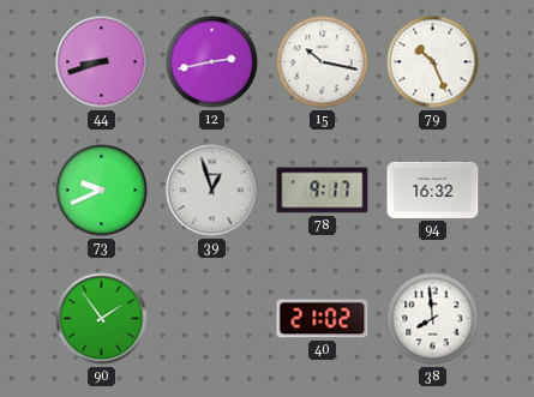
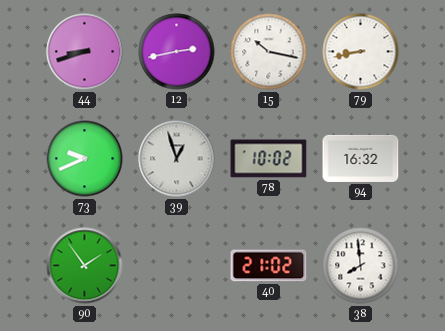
79: 10:26 -> 8:43 (361, 52)
78: 9:17 -> 10:02 (269, 159)
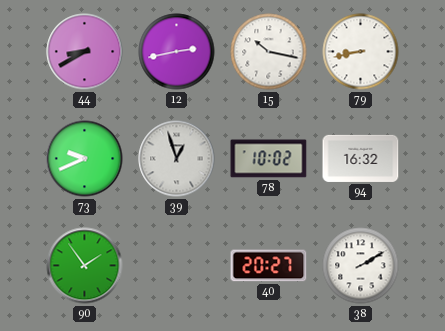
44: 8:42 -> 8:40 (85, 52)
40: 21:02 -> 20:27 (269, 266)
38: 7:59 -> 2:10 (361, 266)
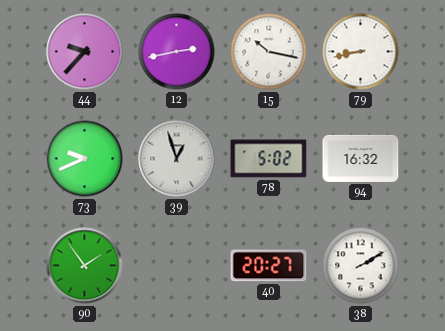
44: 8:40 -> 9:37 (85, 52)
78: 10:02 -> 5:02 (269, 159)
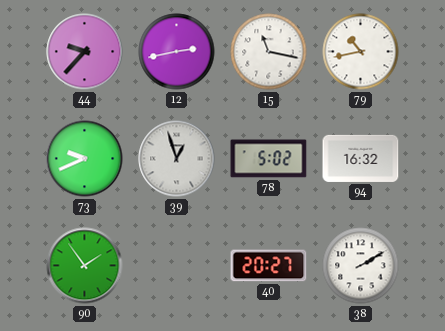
15: 10:17 -> 11:17 (269, 52)
79: 8:43 -> 10:43 (361, 52)
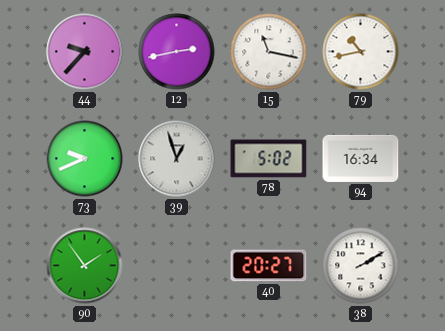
94: 16:32 -> 16:34 (361, 158)
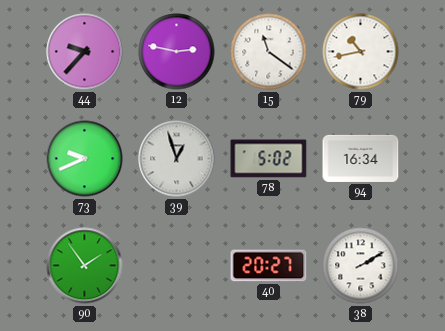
12: 2:43 -> 2:47 (177, 52)
15: 11:17 -> 11:21 (269, 52)
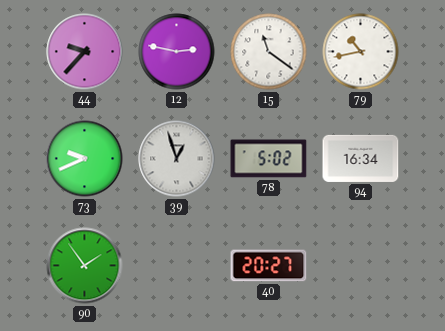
38: 2:10 -> none (361, 266)
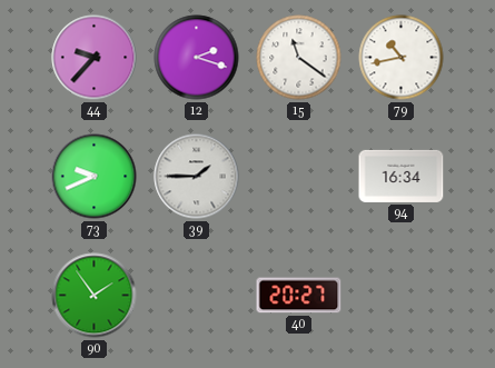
12: 2:47 -> 2:18 (197, 58)
39: 12:57 -> 1:45 (197, 177)
78: 5:02 -> none (269, 159)
